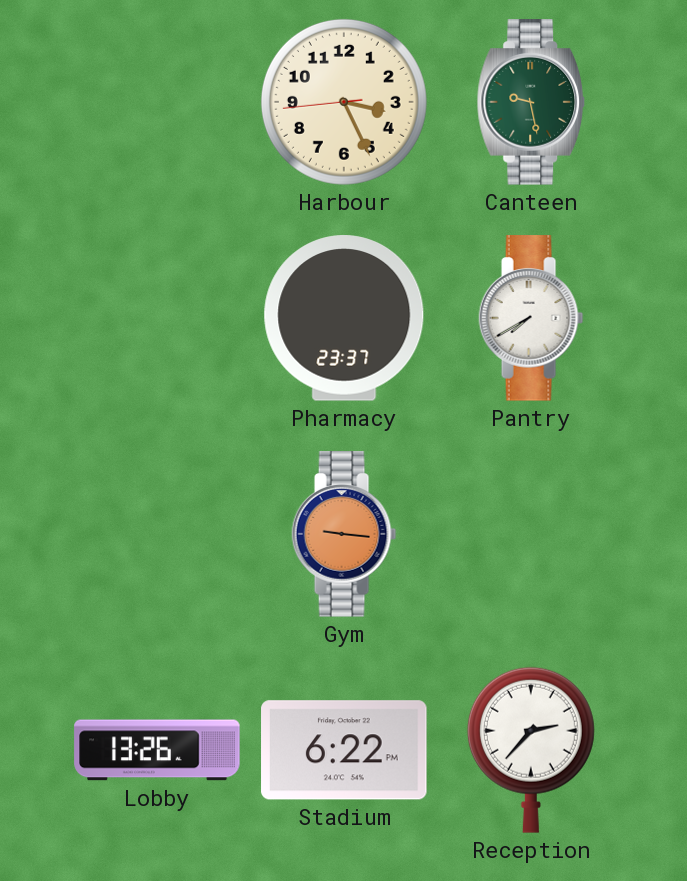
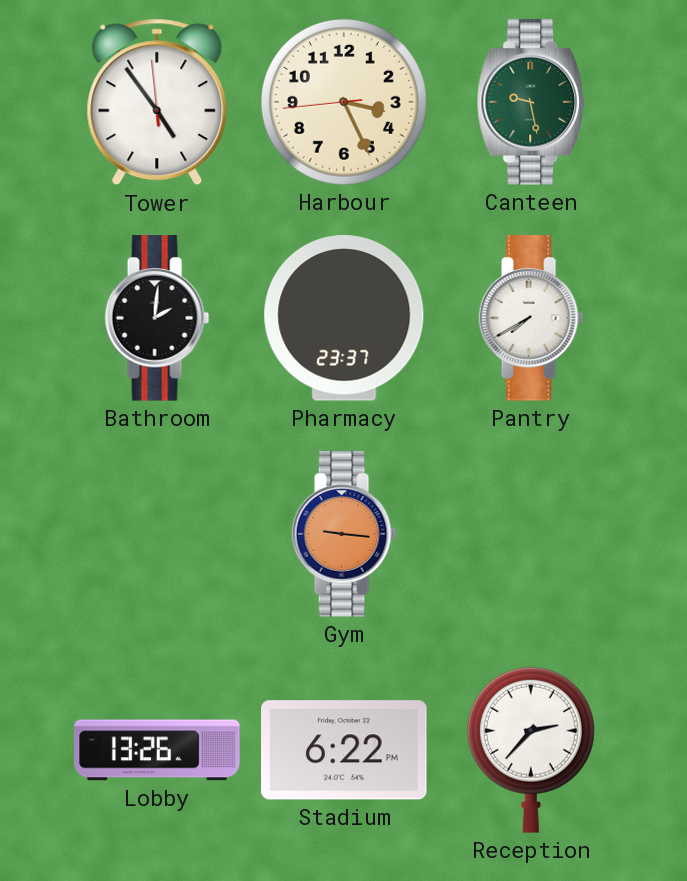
Tower: none -> 4:53 (157, 102)
Bathroom: none -> 2:01 (157, 318)
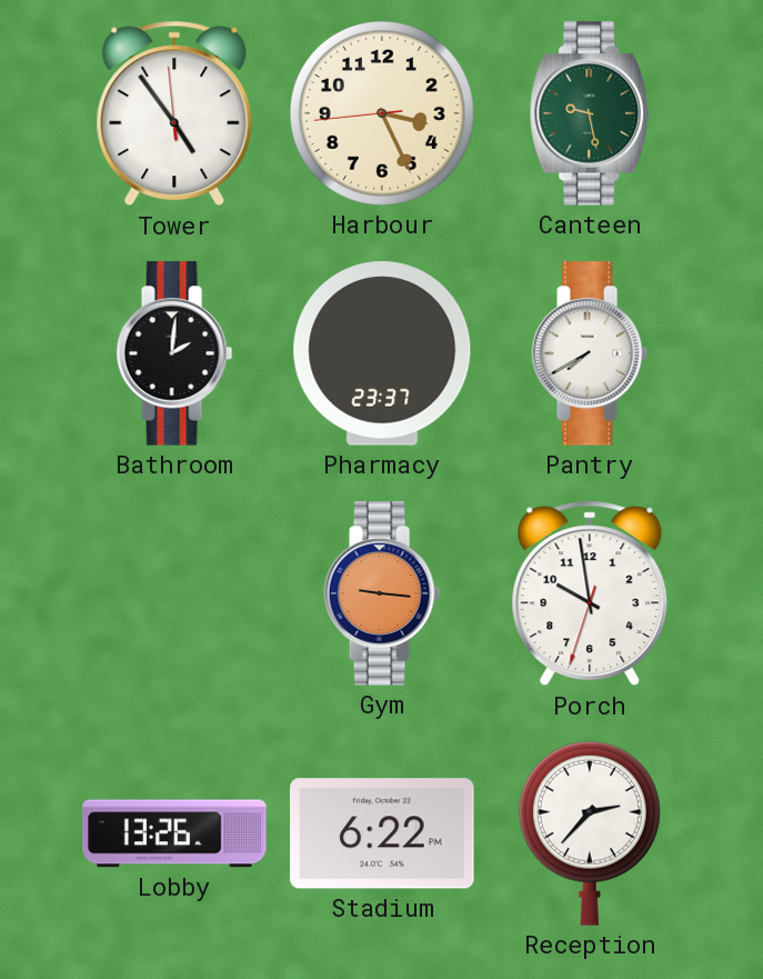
Porch: none -> 9:58 (590, 593)
